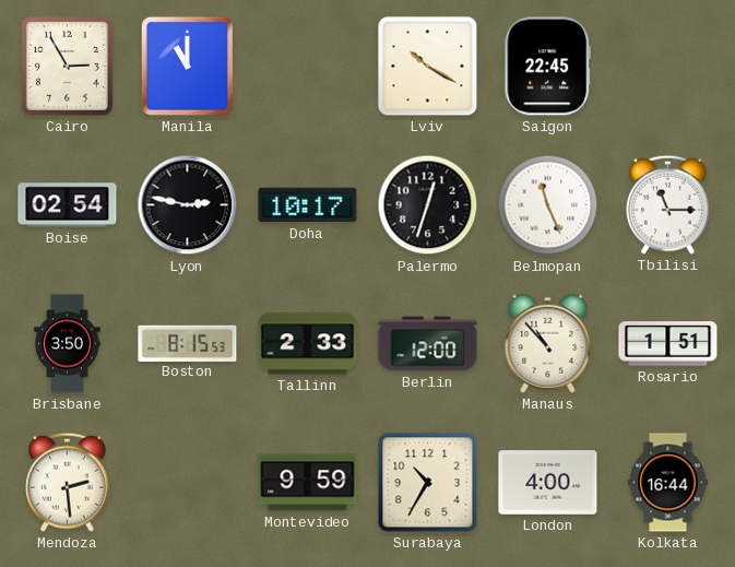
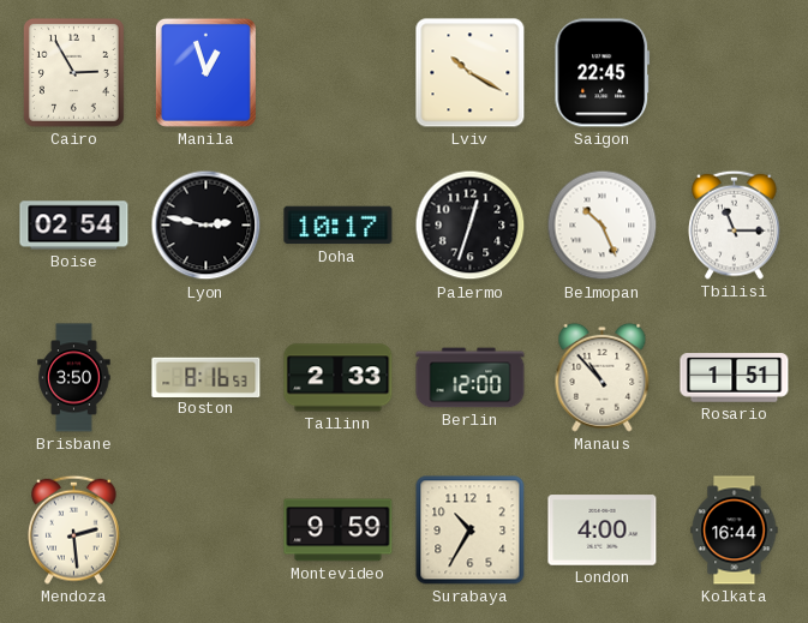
Manila: 11:00 -> 12:57 (205, 72)
Belmopan: 11:26 -> 10:26 (603, 226)
Boston: 8:15 -> 8:16 (207, 377)
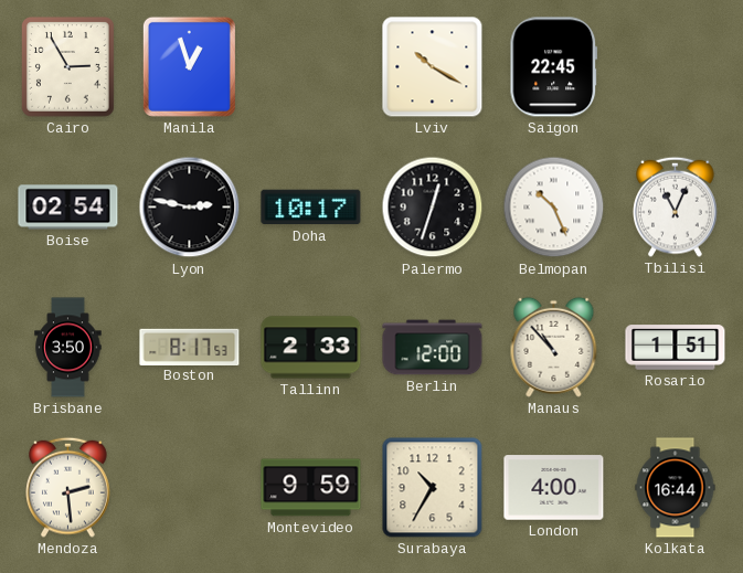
Tbilisi: 11:15 -> 11:04 (676, 206)
Boston: 8:16 -> 8:17 (190, 347)
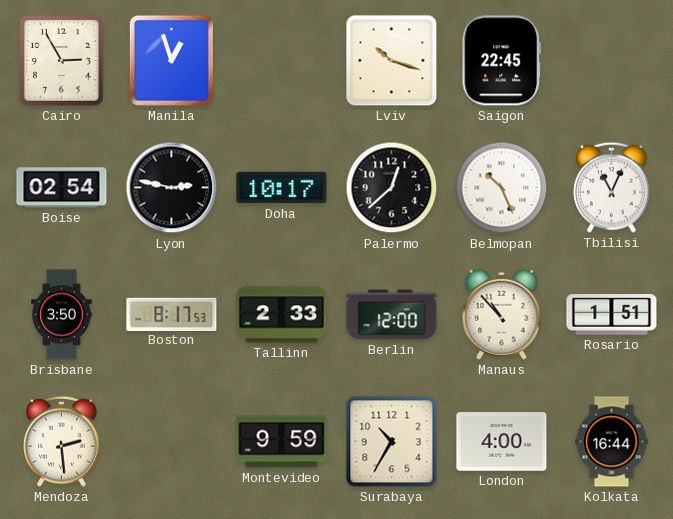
Lviv: 10:20 -> 10:18 (392, 61)
Palermo: 12:33 -> 12:38 (392, 188)
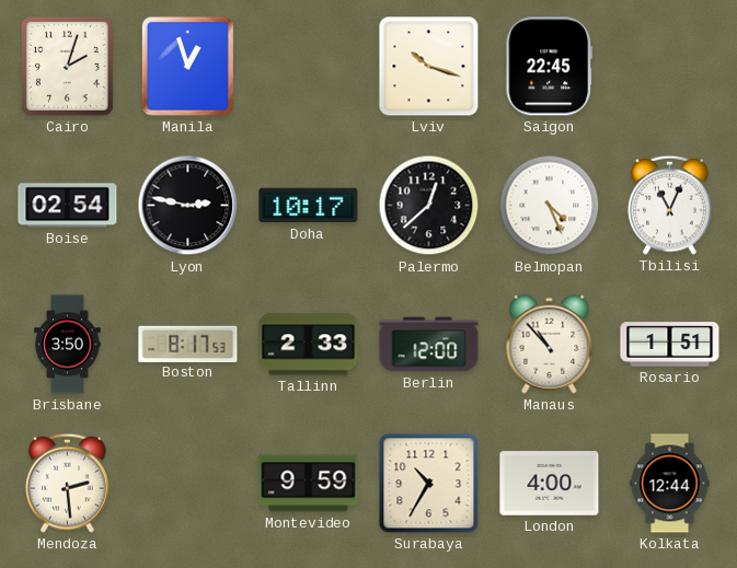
Cairo: 2:55 -> 2:03 (67, 66)
Belmopan: 10:26 -> 4:26 (550, 206)
Kolkata: 16:44 -> 12:44 (670, 484)
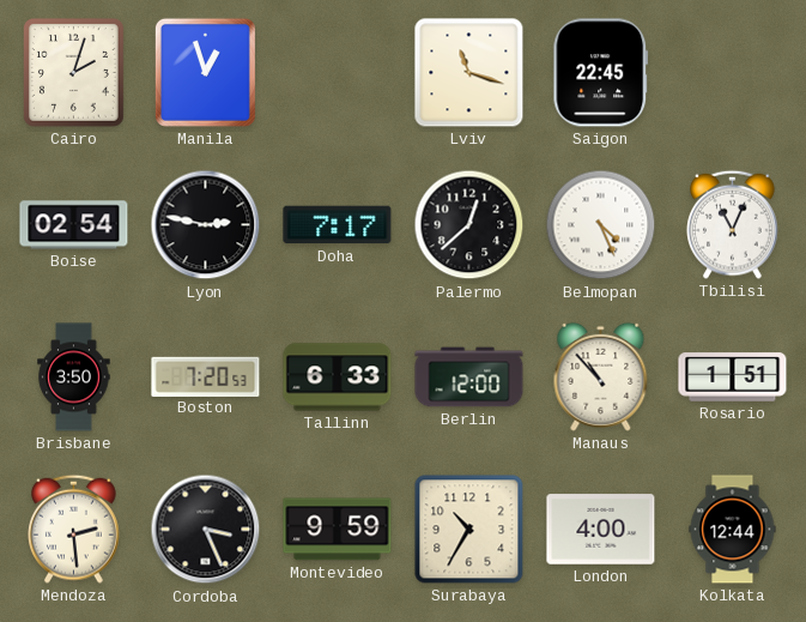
Lviv: 10:18 -> 11:18 (469, 73)
Doha: 10:17 -> 7:17 (338, 225)
Boston: 8:17 -> 7:20 (206, 376)
Tallinn: 2:33 -> 6:33 (338, 378)
Cordoba: none -> 3:26 (206, 530)
